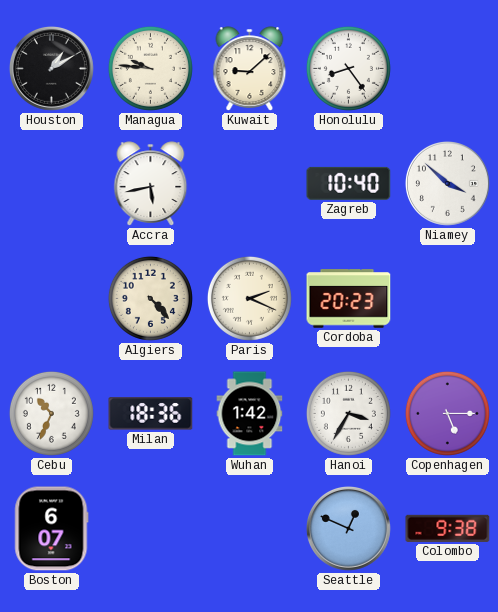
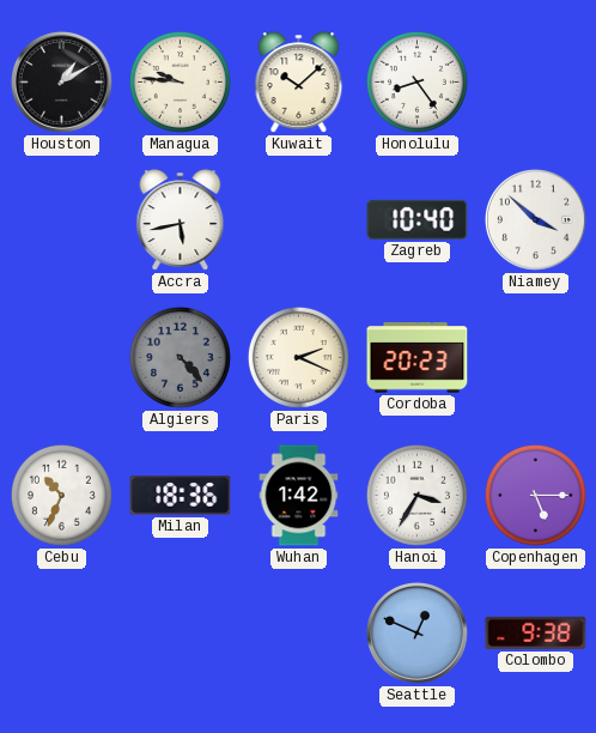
Kuwait: 9:08 -> 10:08 (299, 83)
Algiers dial: cream -> grey (180, 357)
Boston: 6:07 -> none (52, 529)
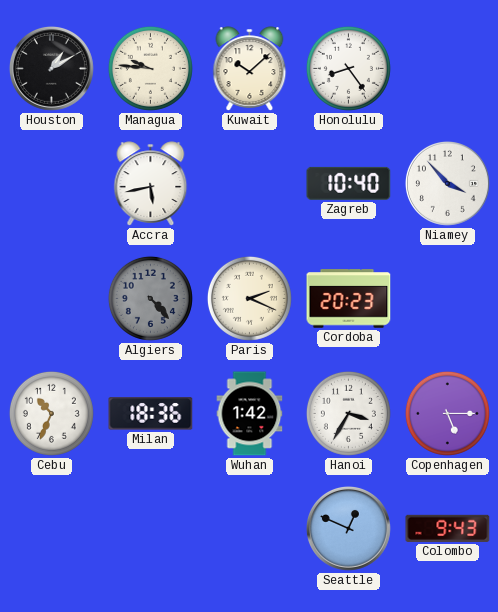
Niamey: 3:52 -> 3:53 (447, 183)
Colombo: 9:38 -> 9:43 (448, 528)
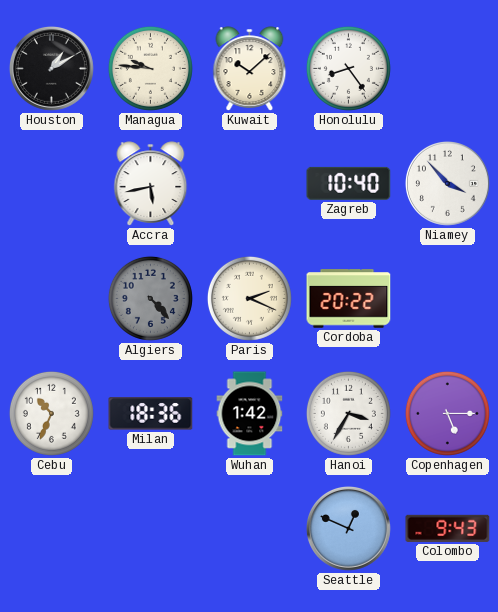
Cordoba: 20:23 -> 20:22 (349, 299)
